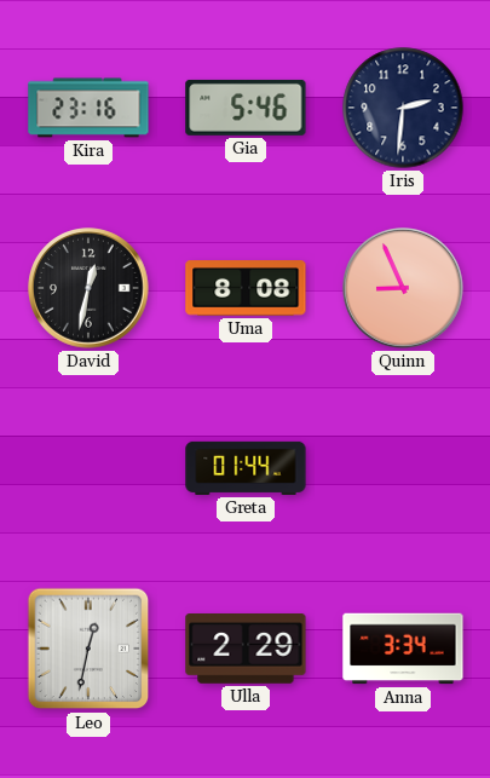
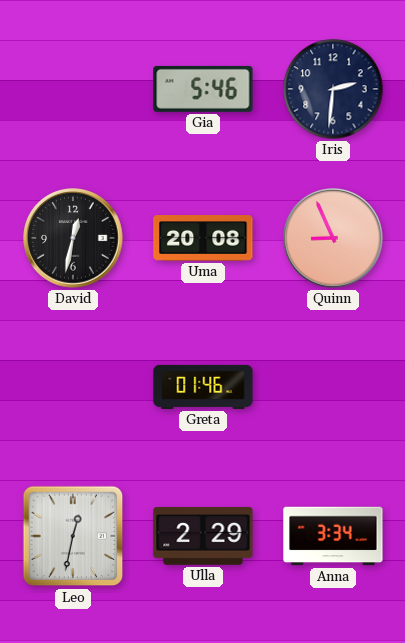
Kira: 23:16 -> none (88, 108)
Uma: 8:08 -> 20:08 (203, 238)
Greta: 01:44 -> 01:46 (203, 387)
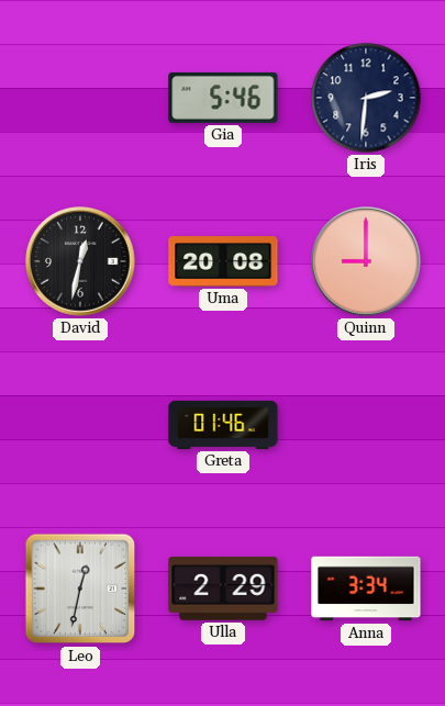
Quinn: 8:56 -> 9:00 (366, 261)
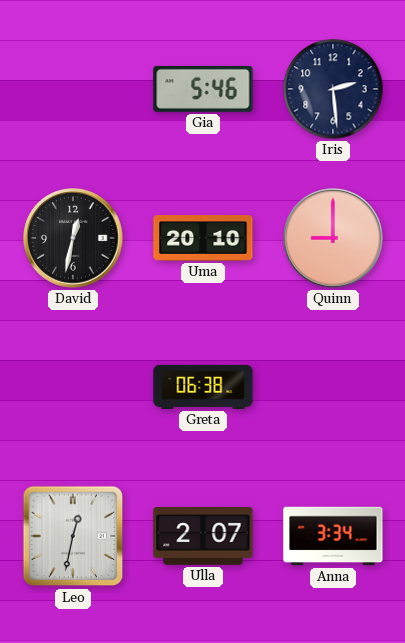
Iris: 2:31 -> 2:29 (333, 89)
Uma: 20:08 -> 20:10 (203, 238)
Greta: 01:46 -> 06:38 (203, 387)
Ulla: 2:29 -> 2:07 (203, 537)
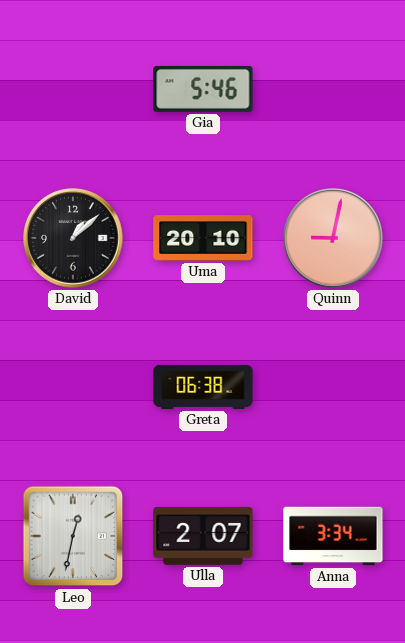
Iris: 2:29 -> none (333, 89)
David: 12:32 -> 1:08 (73, 238)
Quinn: 9:00 -> 9:02 (333, 238)
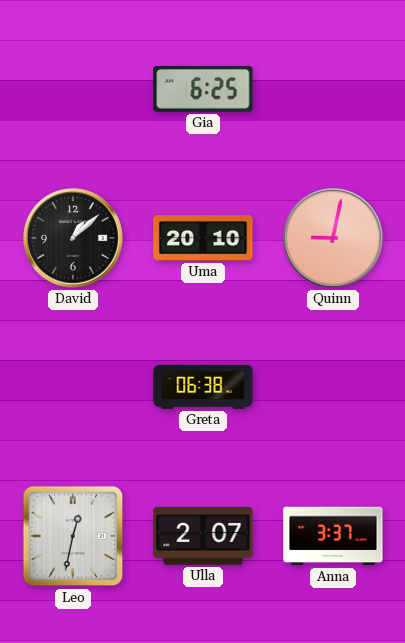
Gia: 5:46 -> 6:25 (203, 89)
Anna: 3:34 -> 3:37 (333, 536)
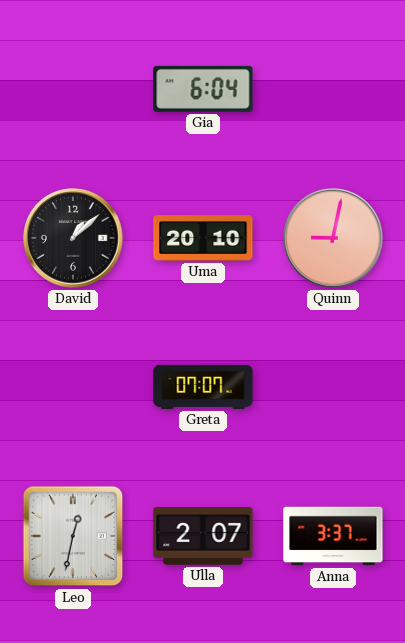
Gia: 6:25 -> 6:04 (203, 89)
Greta: 06:38 -> 07:07 (203, 387)
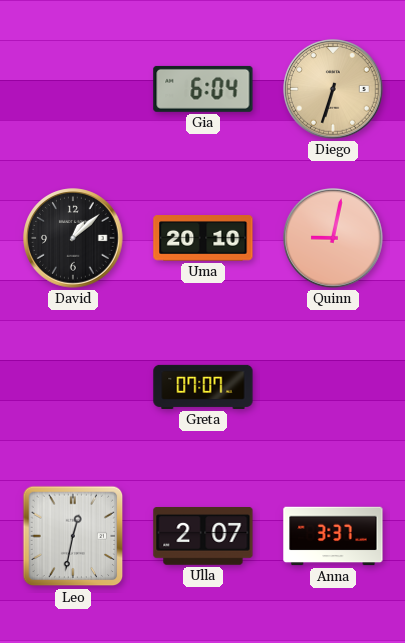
Diego: none -> 6:33 (333, 89)
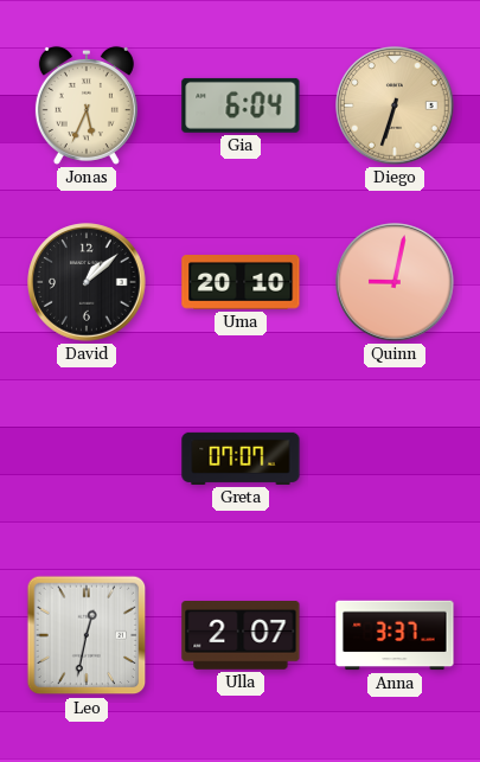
Jonas: none -> 5:34 (87, 105)
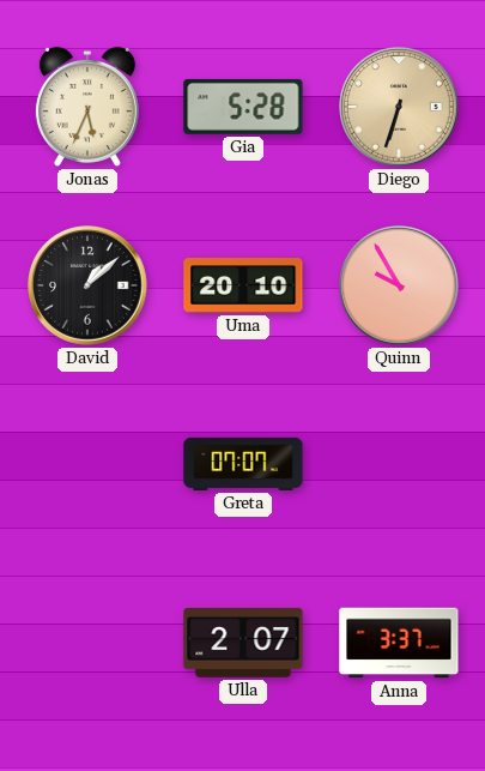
Gia: 6:04 -> 5:28 (243, 107)
Quinn: 9:02 -> 9:55 (399, 285)
Leo: 12:32 -> none (87, 635)
